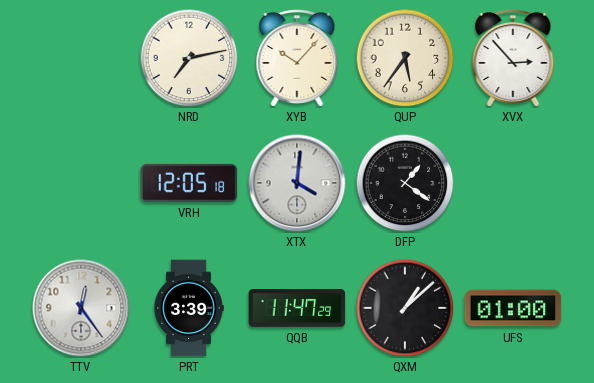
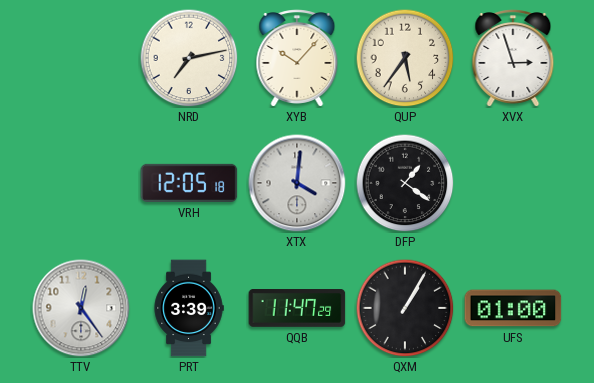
XVX: 2:53 -> 2:57 (513, 58)
QXM: 1:08 -> 1:05 (405, 308)
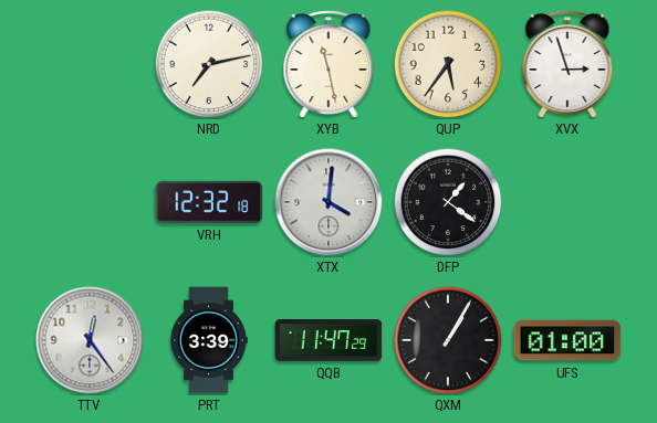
XYB: 10:07 -> 11:28 (328, 64)
VRH: 12:05 -> 12:32 (209, 202)
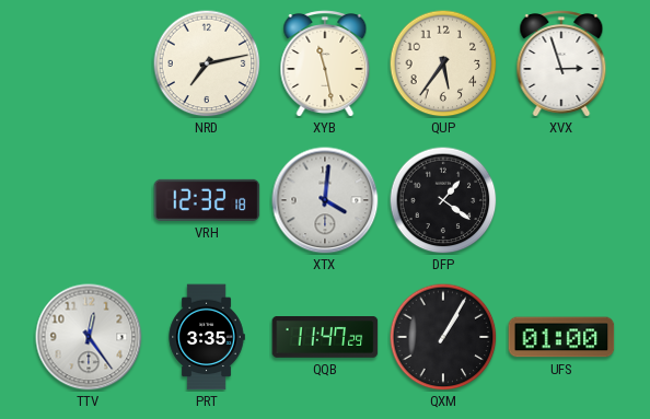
PRT: 3:39 -> 3:35 (207, 337)
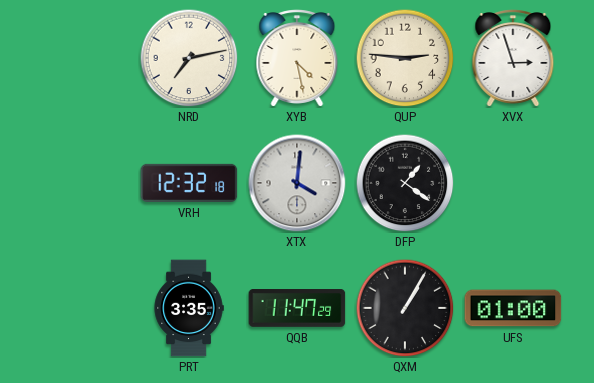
XYB: 11:28 -> 4:28 (297, 58)
QUP: 5:36 -> 2:46 (405, 58)
TTV: 12:24 -> none (89, 337)
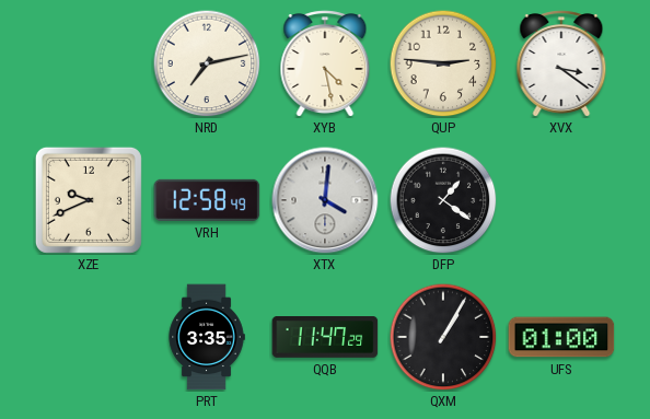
XVX: 2:57 -> 3:21 (561, 63)
XZE: none -> 9:41 (89, 200)
VRH: 12:32 -> 12:58 (207, 200)
